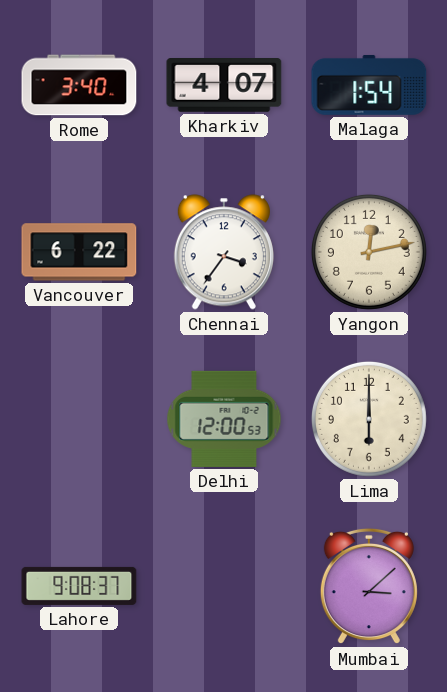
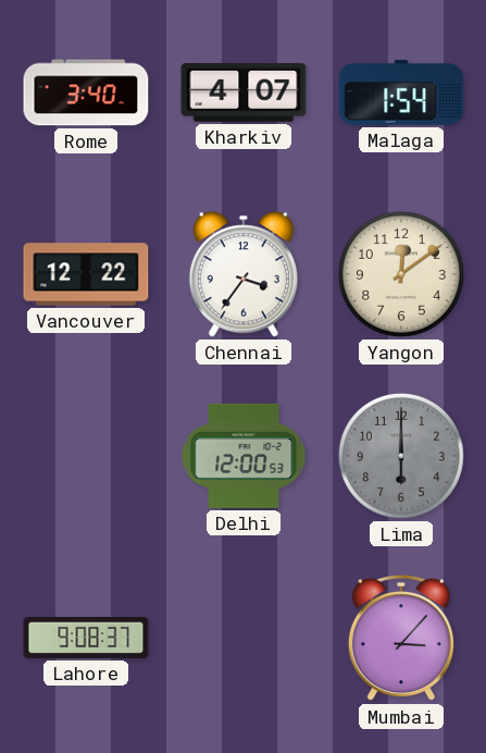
Vancouver: 6:22 -> 12:22 (86, 274)
Yangon: 12:13 -> 12:09 (401, 274)
Lima dial: cream -> grey (401, 456)
Mumbai: 3:08 -> 3:07 (401, 638)
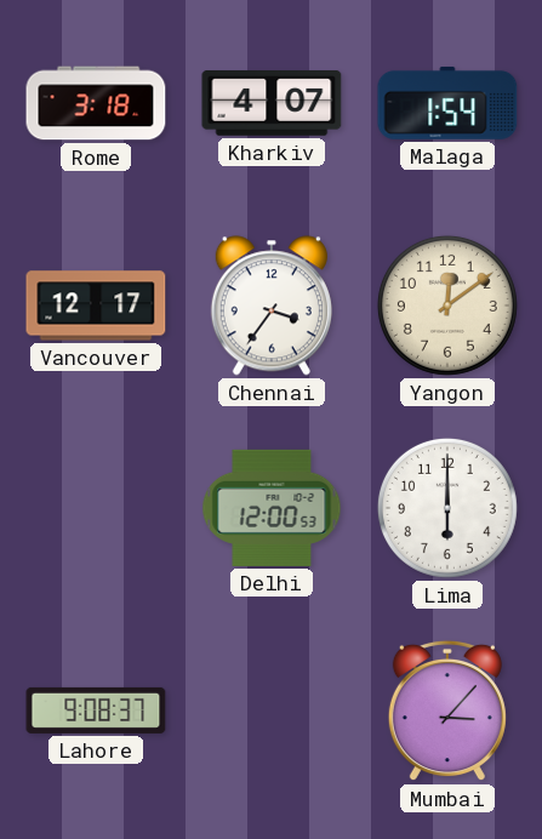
Rome: 3:40 -> 3:18 (96, 103)
Vancouver: 12:22 -> 12:17 (96, 306)
Lima dial: grey -> white (447, 508)
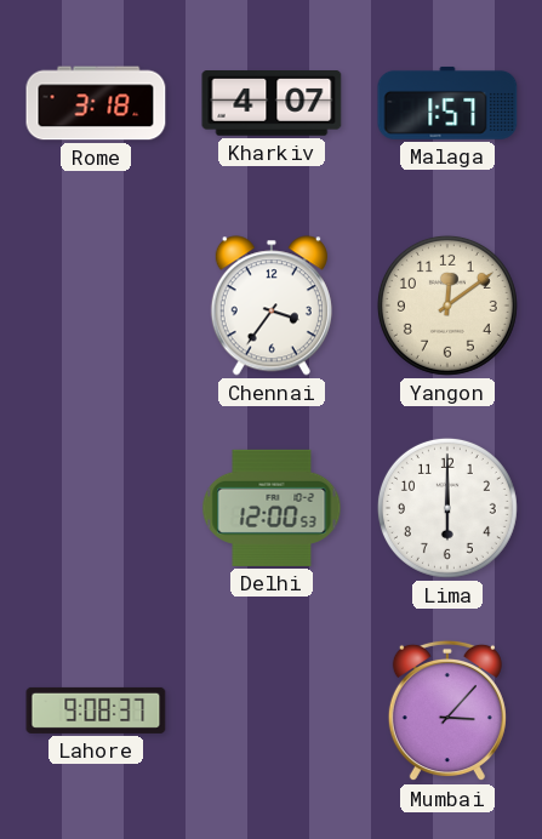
Malaga: 1:54 -> 1:57 (447, 103)
Vancouver: 12:17 -> none (96, 306)
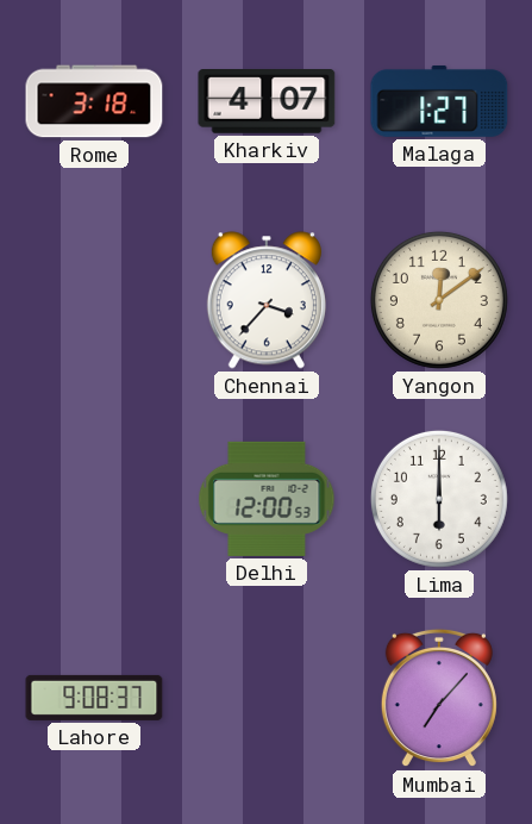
Malaga: 1:57 -> 1:27 (439, 101)
Chennai: 3:36 -> 3:37 (267, 300)
Mumbai: 3:07 -> 7:07 (439, 698)
